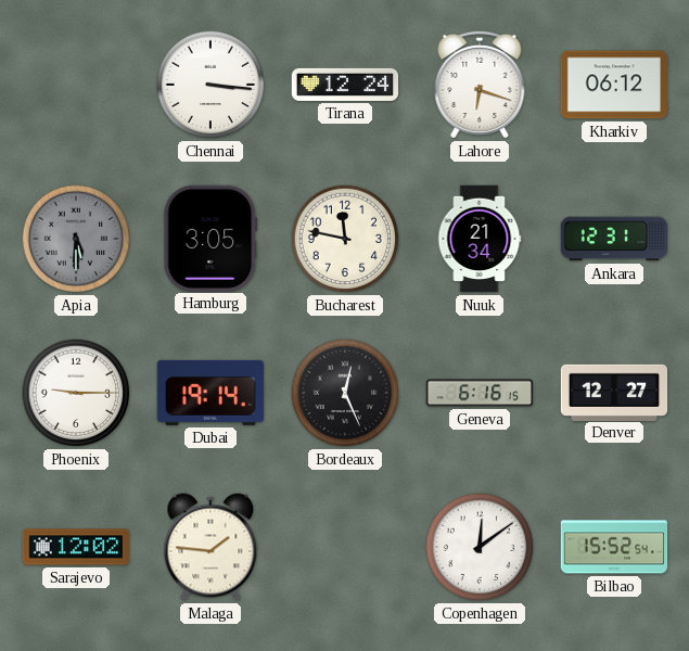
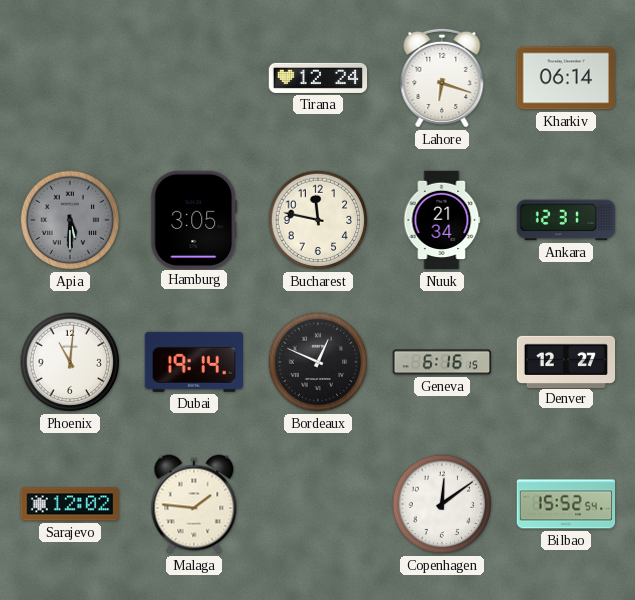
Chennai: 3:16 -> none (210, 85)
Kharkiv: 06:12 -> 06:14 (565, 78)
Phoenix: 9:15 -> 11:01 (70, 362)
Bordeaux: 12:26 -> 12:49 (318, 362)
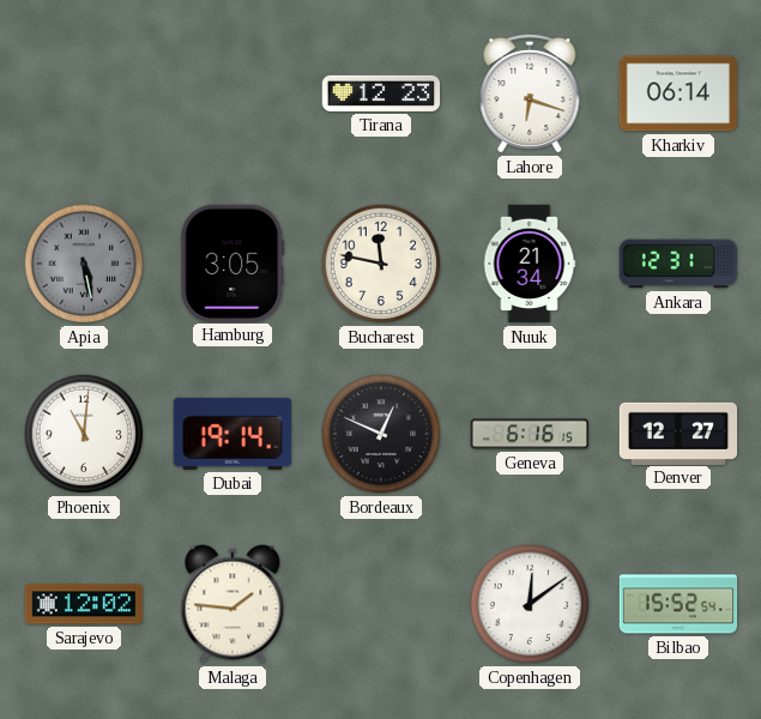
Tirana: 12:24 -> 12:23 (381, 93)
Apia: 5:30 -> 5:28 (84, 264)
